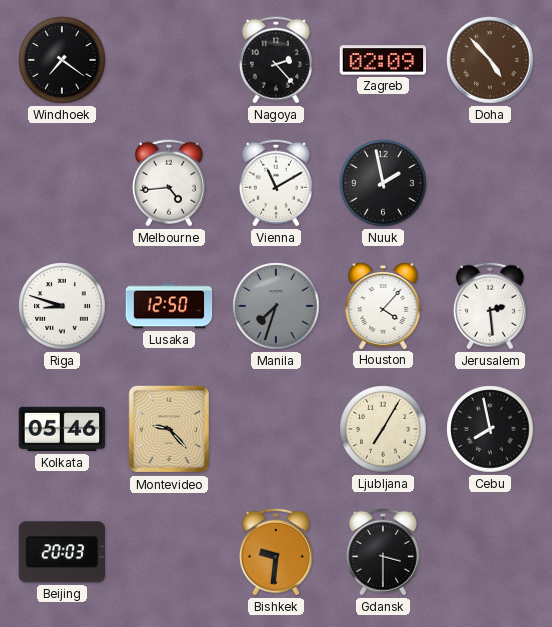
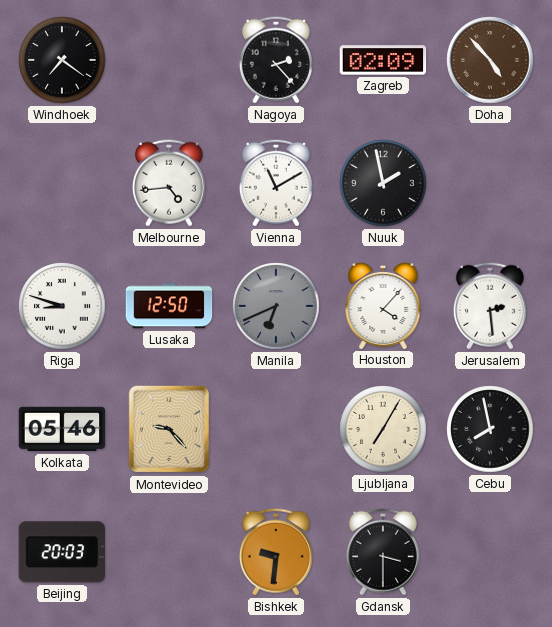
Manila: 7:33 -> 6:41 (276, 306)
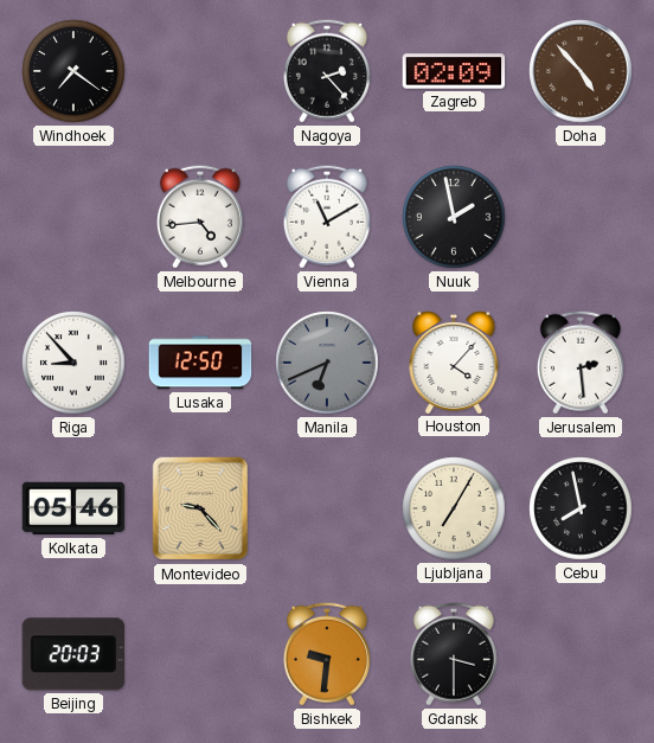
Riga: 8:48 -> 8:53 (73, 363)
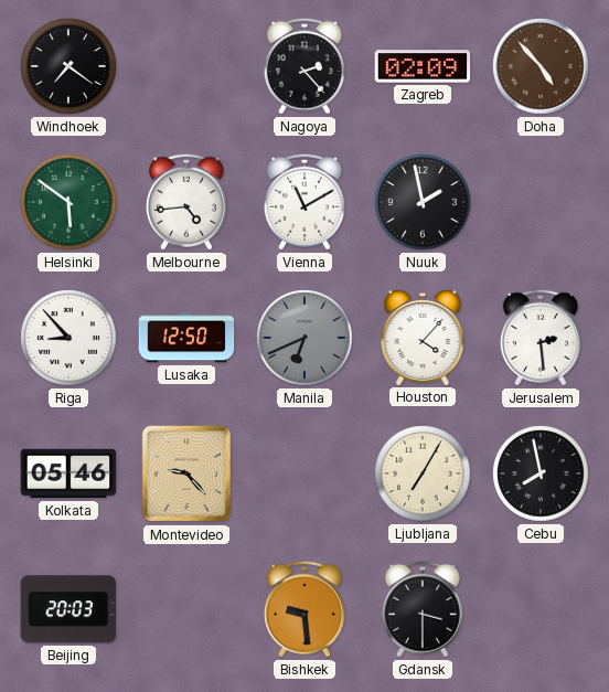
Helsinki: none -> 5:51 (68, 202)
Bishkek: 9:31 -> 9:29 (304, 609)
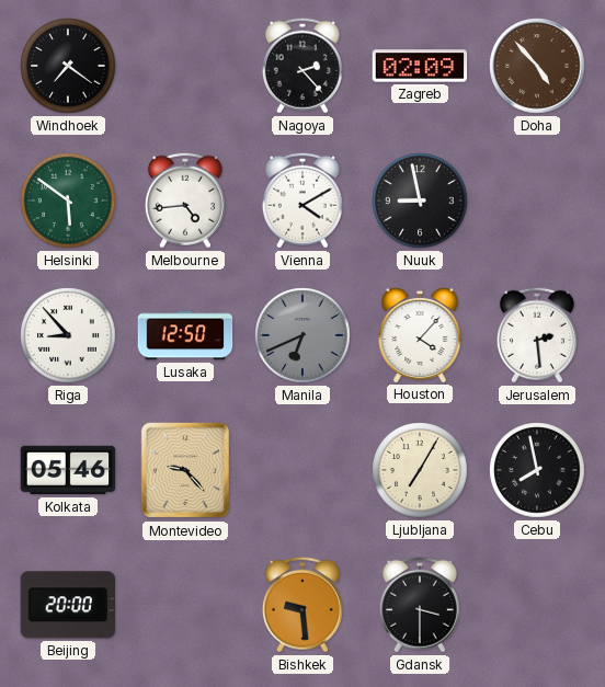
Vienna: 11:10 -> 4:10 (302, 201)
Nuuk: 1:58 -> 8:58 (420, 201)
Beijing: 20:03 -> 20:00 (67, 605)
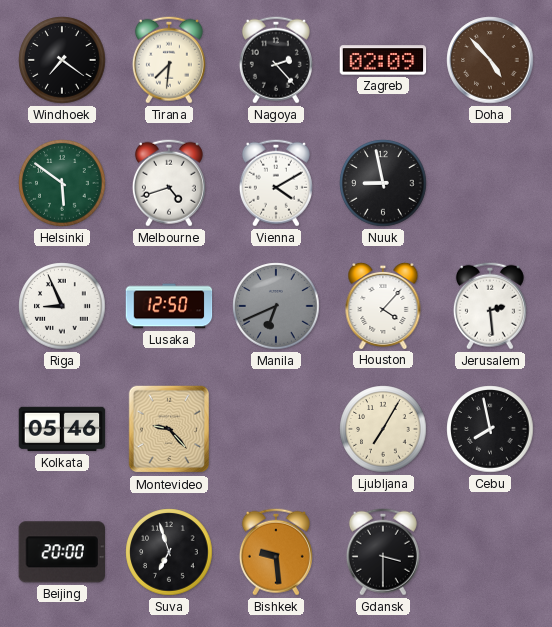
Tirana: none -> 7:31 (169, 60)
Melbourne: 4:44 -> 4:42 (169, 183)
Riga: 8:53 -> 8:56 (62, 306)
Suva: none -> 6:57 (169, 552)
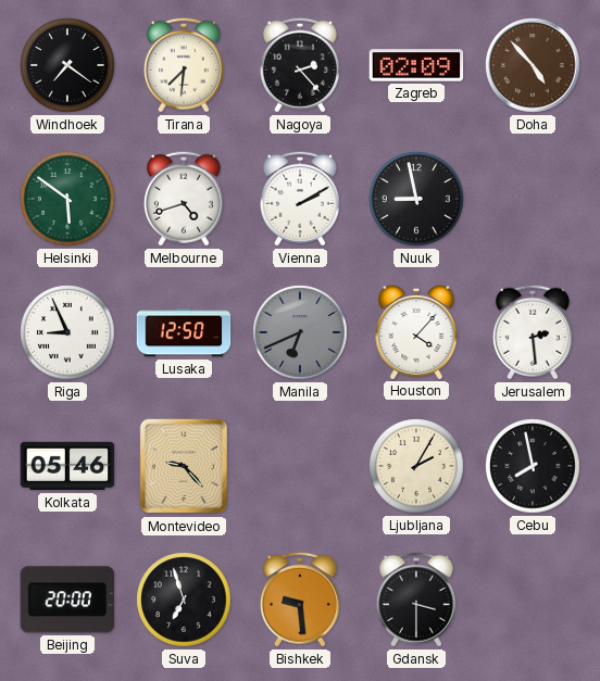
Vienna: 4:10 -> 2:10 (300, 199)
Ljubljana: 7:05 -> 2:05 (416, 466)
